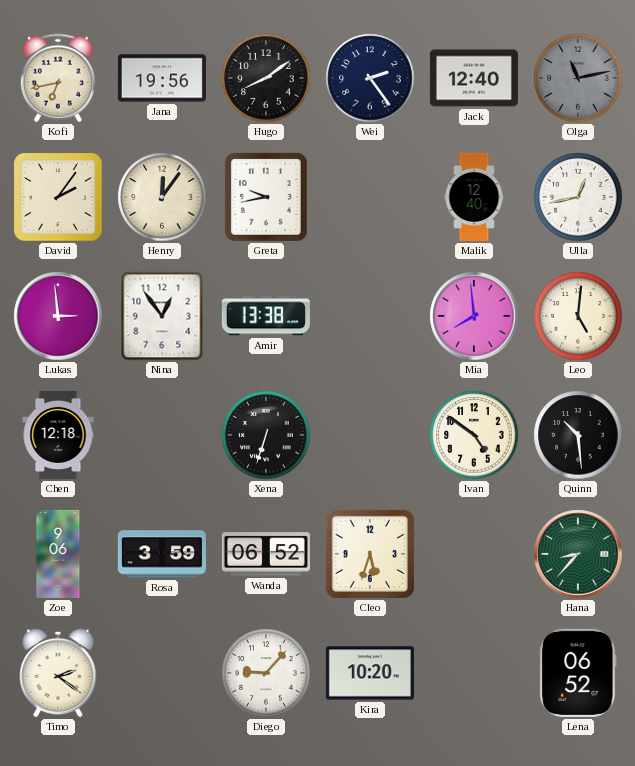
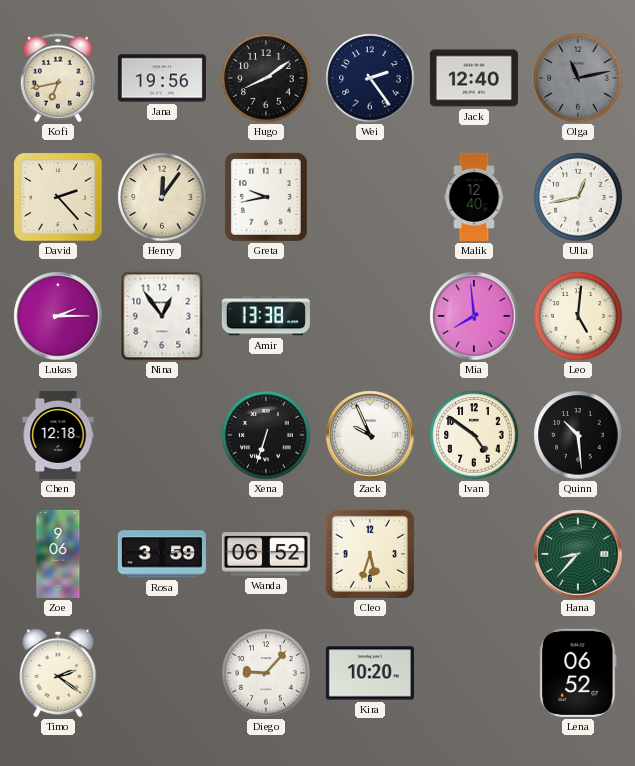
David: 2:06 -> 2:23 (58, 197)
Lukas: 2:59 -> 2:15 (58, 316)
Zack: none -> 9:56 (370, 435)
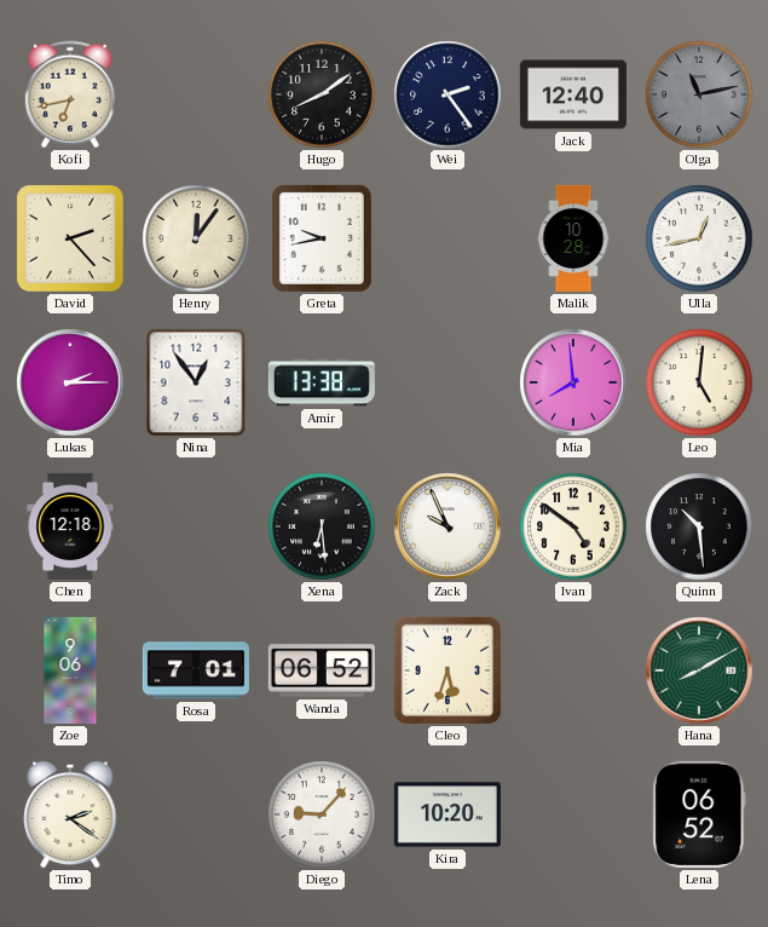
Jana: 19:56 -> none (162, 78)
Malik: 12:40 -> 10:28 (573, 238)
Xena: 6:33 -> 6:29 (322, 526)
Rosa: 3:59 -> 7:01 (196, 670)
Hana: 8:37 -> 8:10 (699, 670)
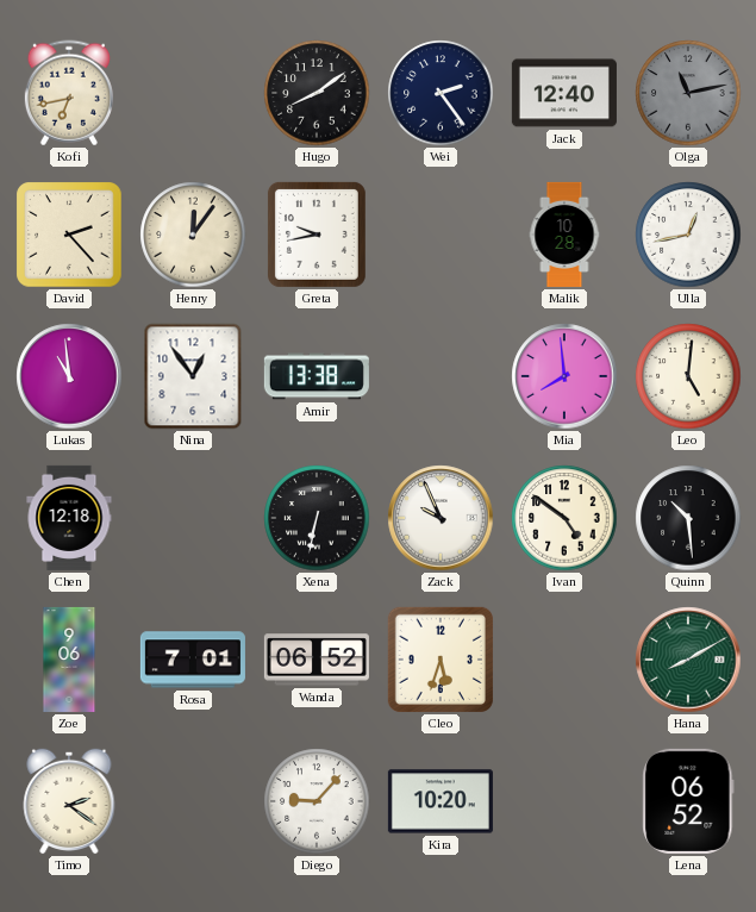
Lukas: 2:15 -> 10:59 (69, 376)
Xena: 6:29 -> 6:32 (317, 518)
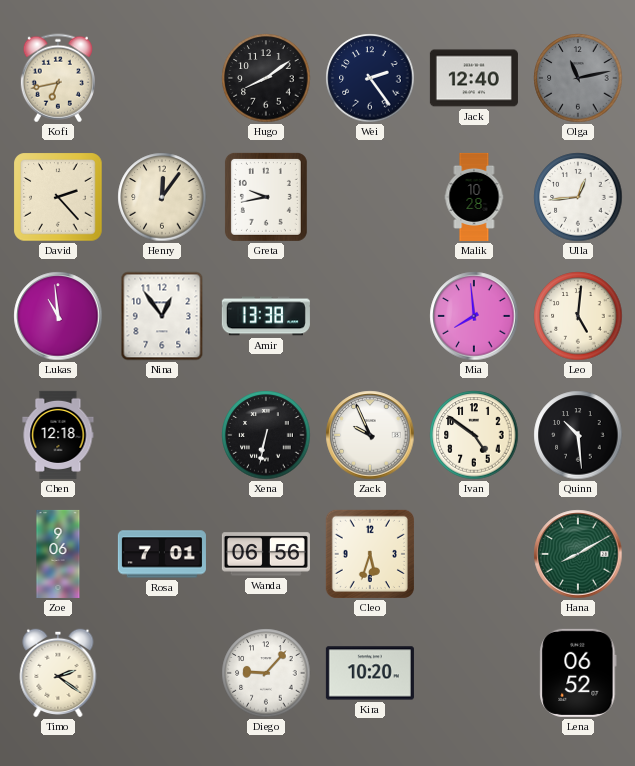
Ulla: 12:43 -> 12:44 (578, 197)
Wanda: 06:52 -> 06:56 (266, 554)
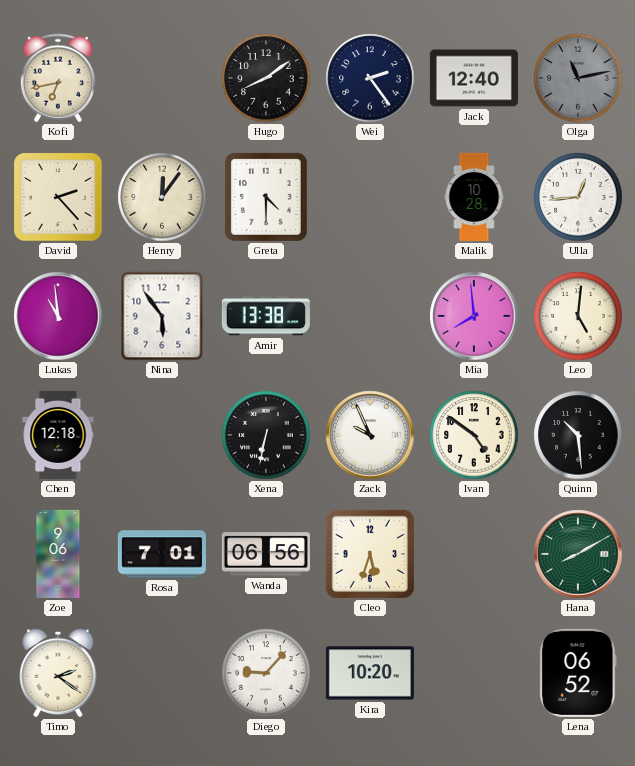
Greta: 9:43 -> 4:30 (266, 197)
Nina: 12:54 -> 5:54 (162, 316)
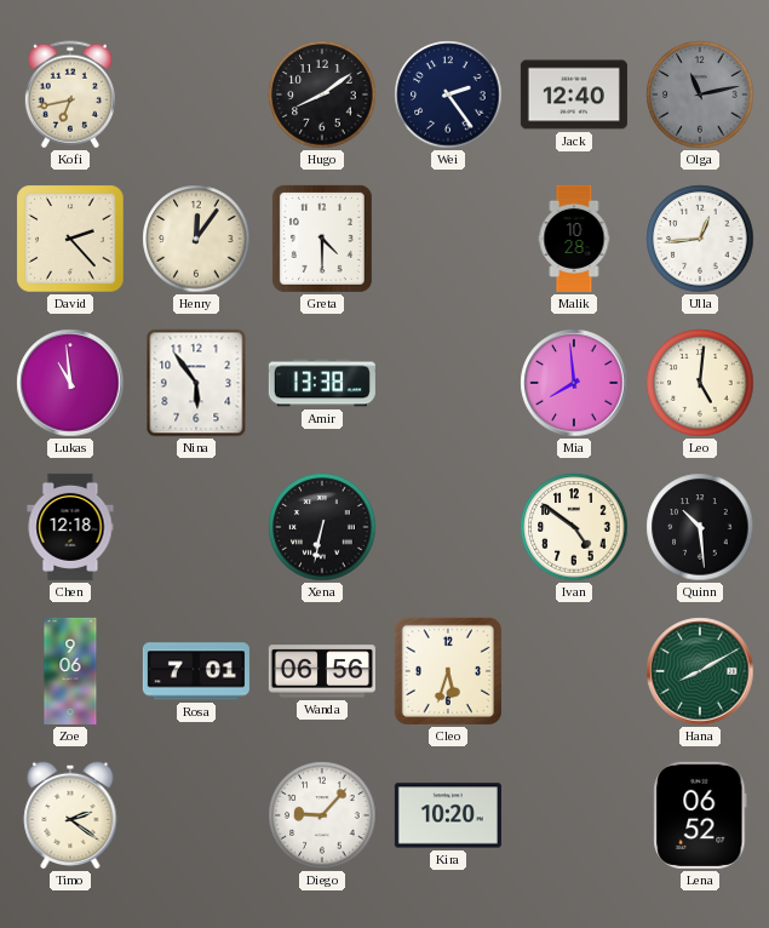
Zack: 9:56 -> none (370, 435)
